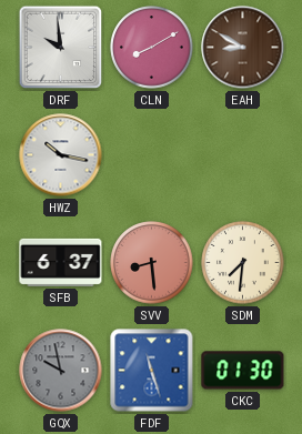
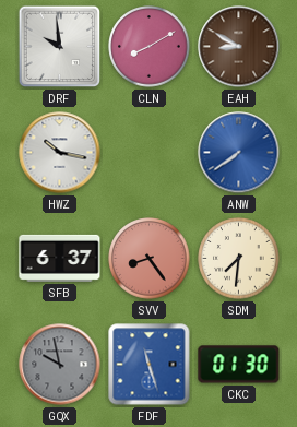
ANW: none -> 7:39 (239, 153)
SVV: 8:29 -> 8:24 (150, 259)
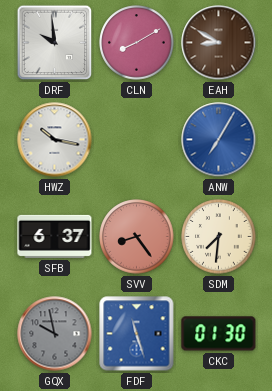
ANW: 7:39 -> 7:05 (219, 140)
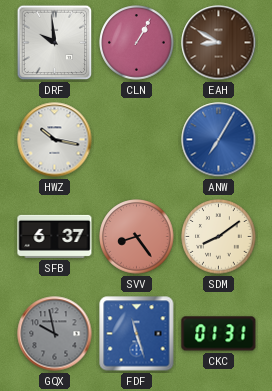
CLN: 8:10 -> 1:05 (137, 43)
SDM: 7:31 -> 8:09 (219, 237)
CKC: 01:30 -> 01:31 (219, 334)
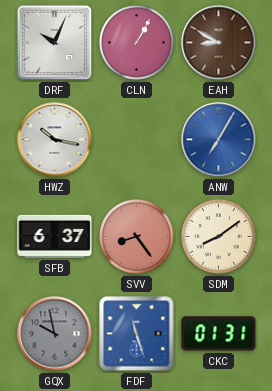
DRF: 9:59 -> 10:04 (55, 43)
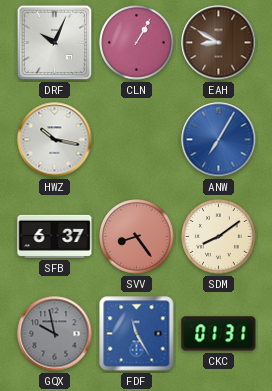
FDF: 11:27 -> 11:25 (137, 334)
